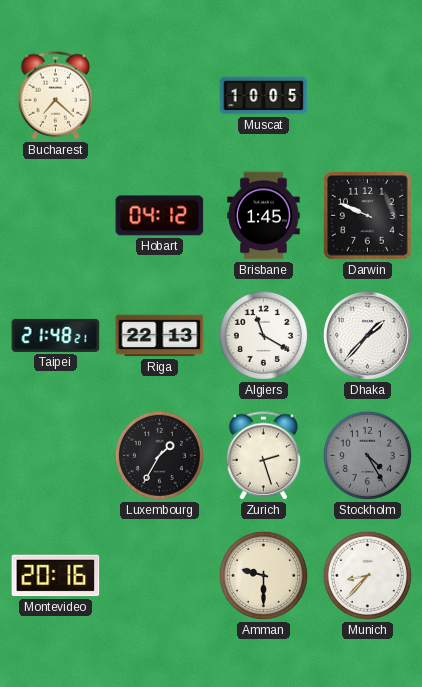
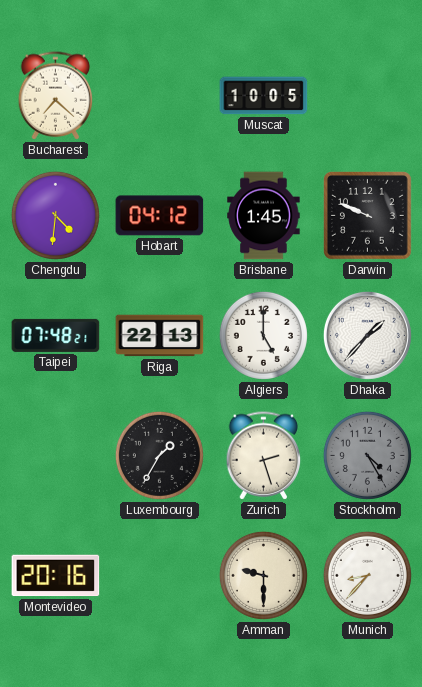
Chengdu: none -> 4:31 (55, 215)
Taipei: 21:48 -> 07:48 (56, 335)
Algiers: 11:20 -> 5:00 (263, 335)
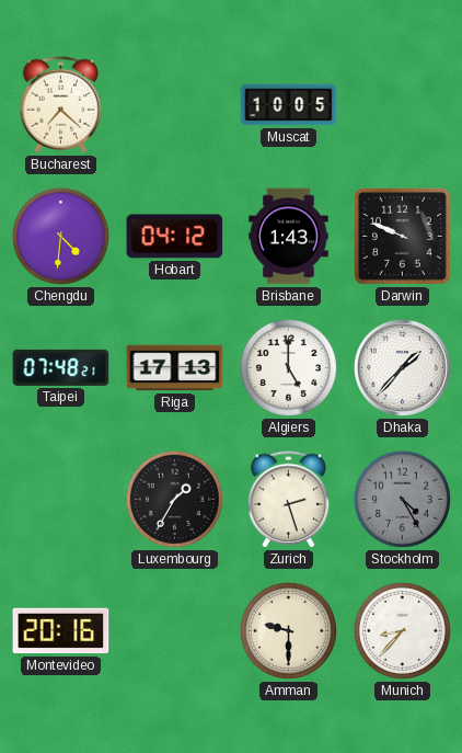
Brisbane: 1:45 -> 1:43 (289, 237)
Riga: 22:13 -> 17:13 (175, 368)
